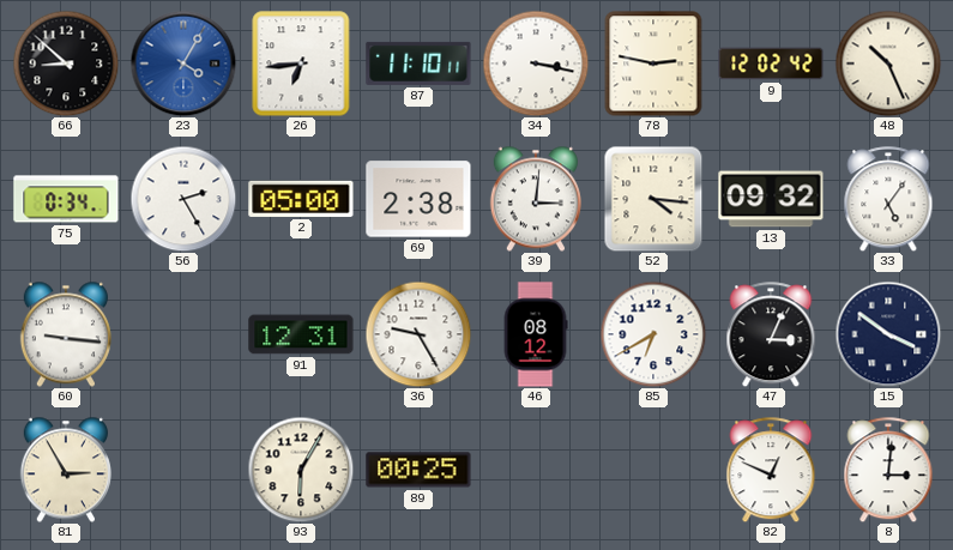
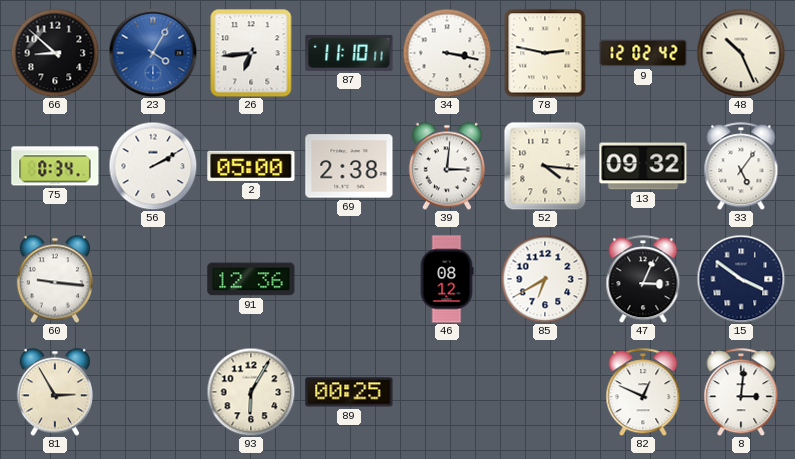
56: 2:25 -> 2:10 (153, 166)
91: 12:31 -> 12:36 (251, 279)
36: 9:25 -> none (418, 334)
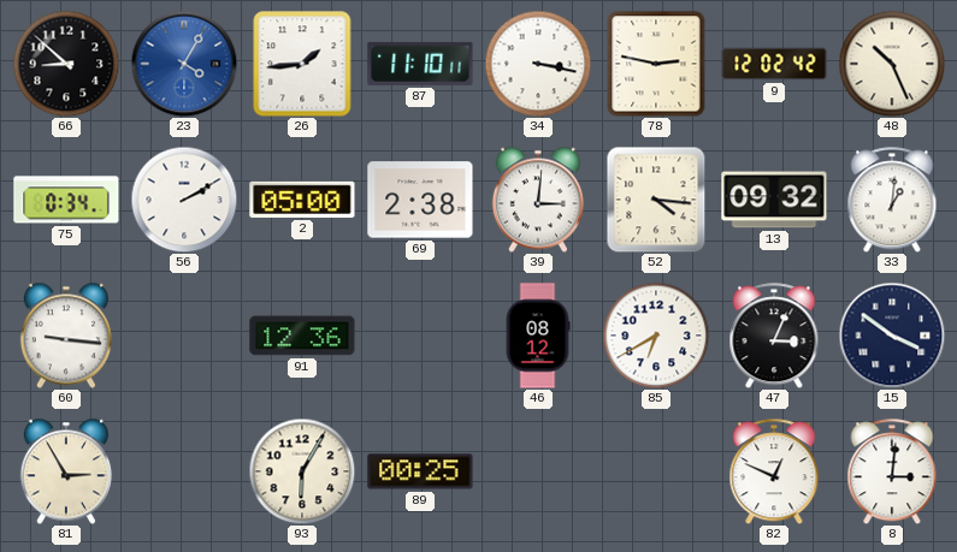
26: 6:44 -> 1:44 (302, 64)
33: 5:06 -> 1:01 (892, 200)
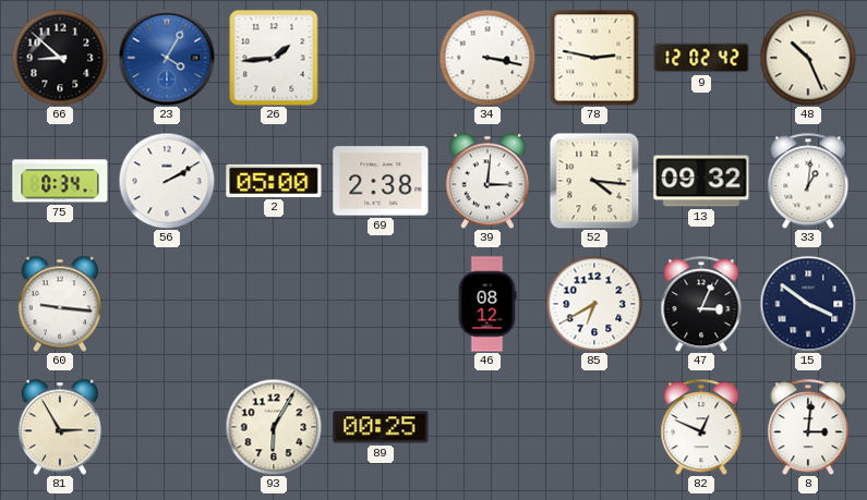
87: 11:10 -> none (420, 64)
91: 12:36 -> none (302, 336)
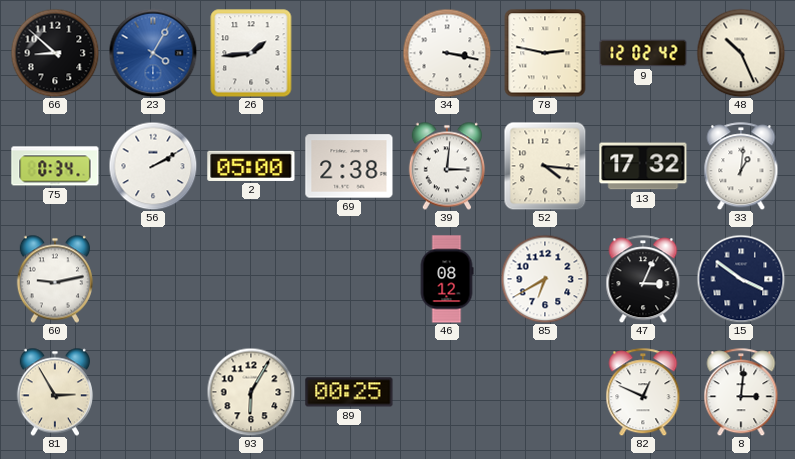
13: 09:32 -> 17:32 (643, 166)
60: 9:16 -> 9:13 (55, 279)
